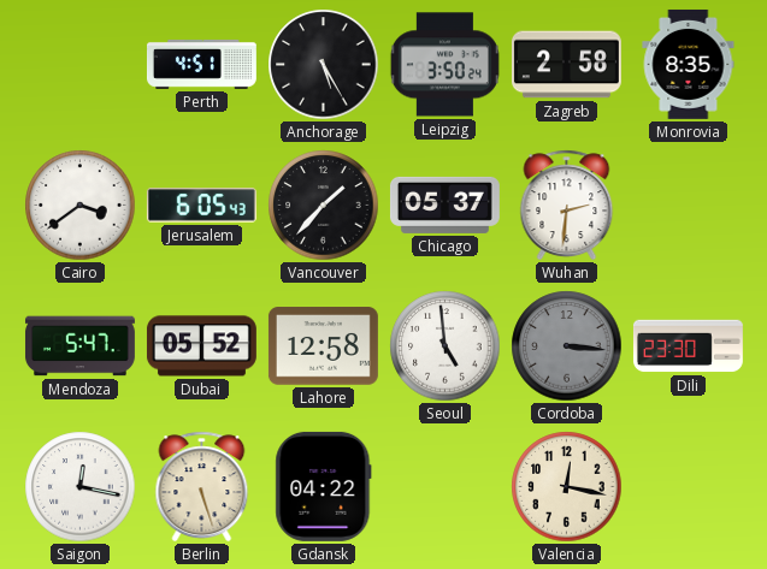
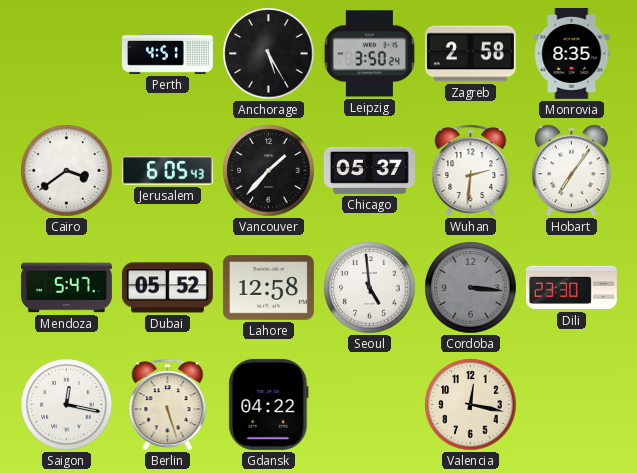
Hobart: none -> 7:06 (571, 171)
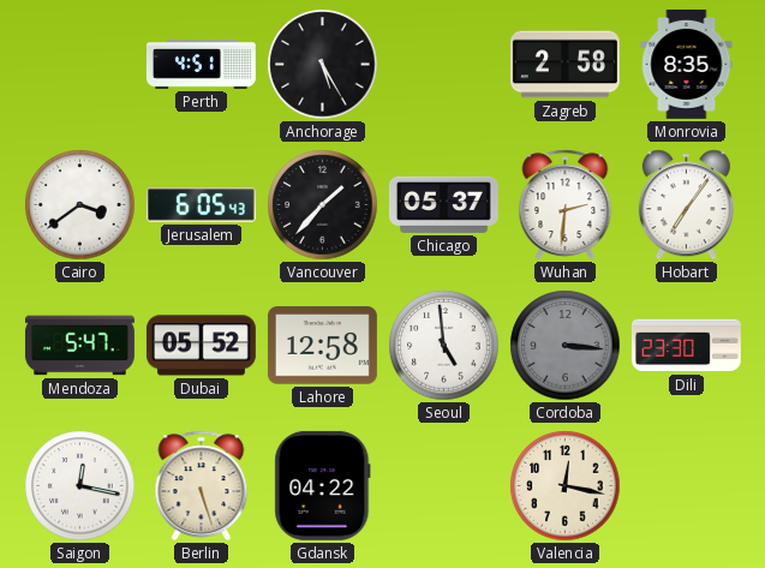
Leipzig: 3:50 -> none (369, 54)
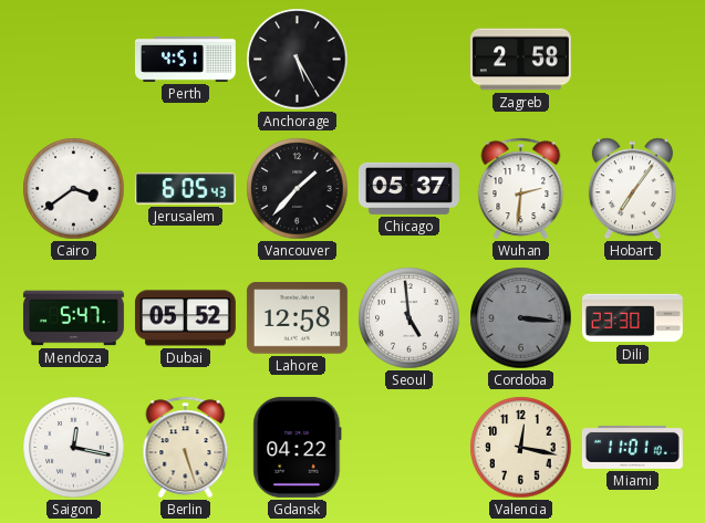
Monrovia: 8:35 -> none (687, 64)
Miami: none -> 11:01 (632, 447)
